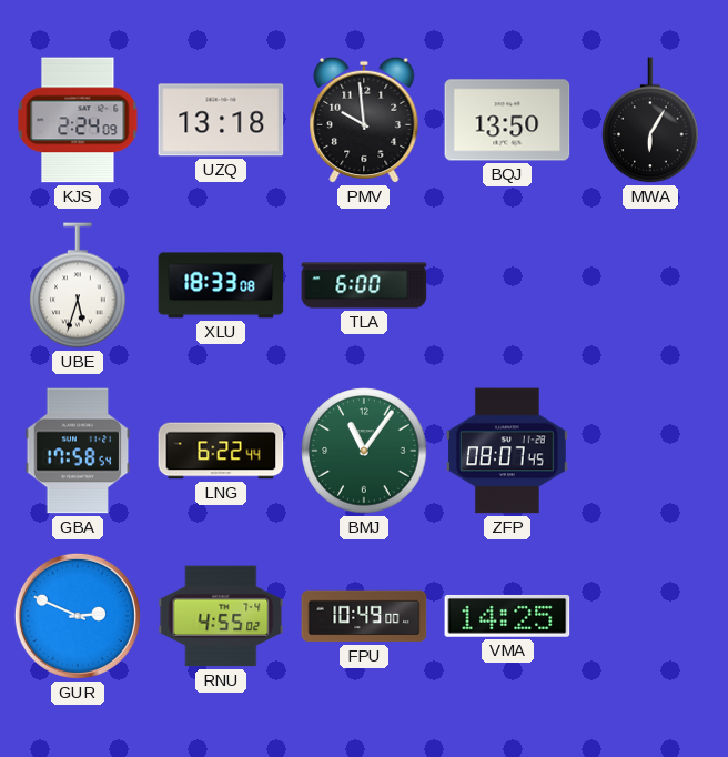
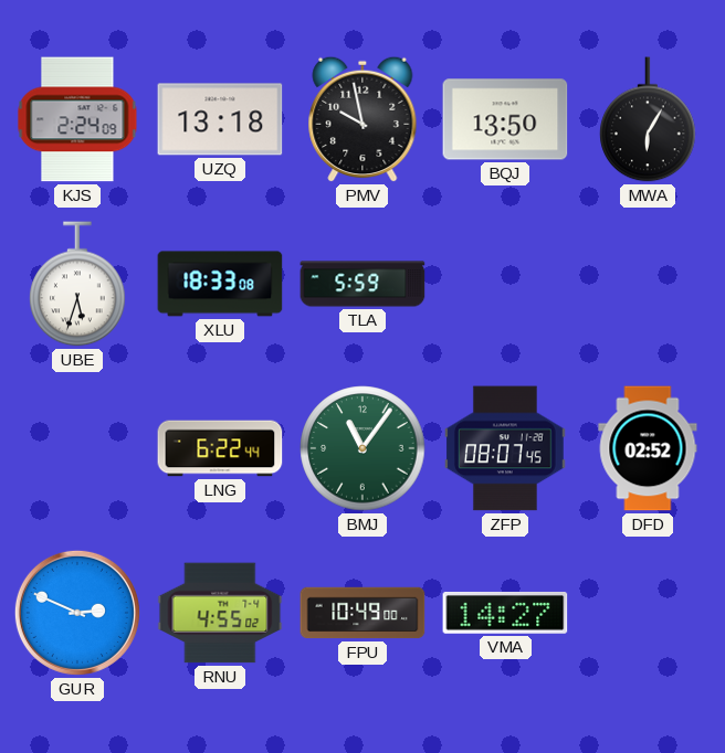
PMV: 9:59 -> 9:58 (362, 119)
TLA: 6:00 -> 5:59 (362, 284)
GBA: 17:58 -> none (78, 451)
DFD: none -> 02:52 (648, 448)
VMA: 14:25 -> 14:27 (505, 613)
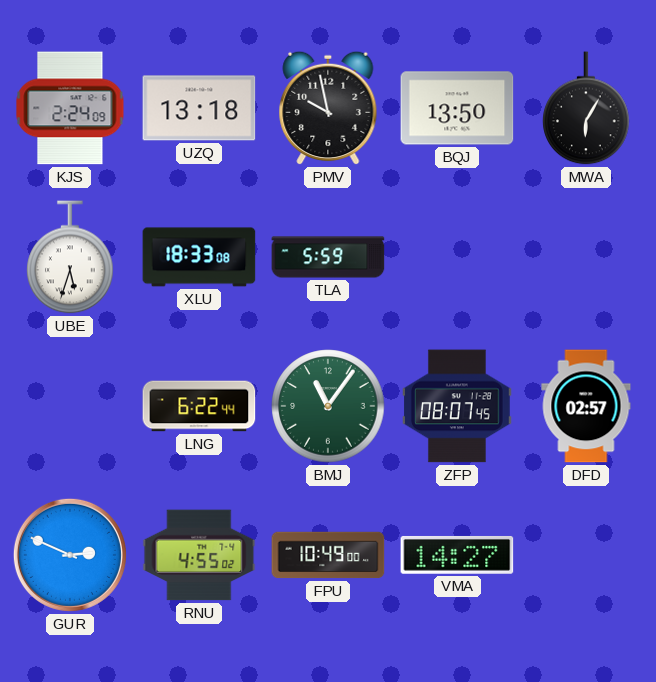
DFD: 02:52 -> 02:57 (586, 406)
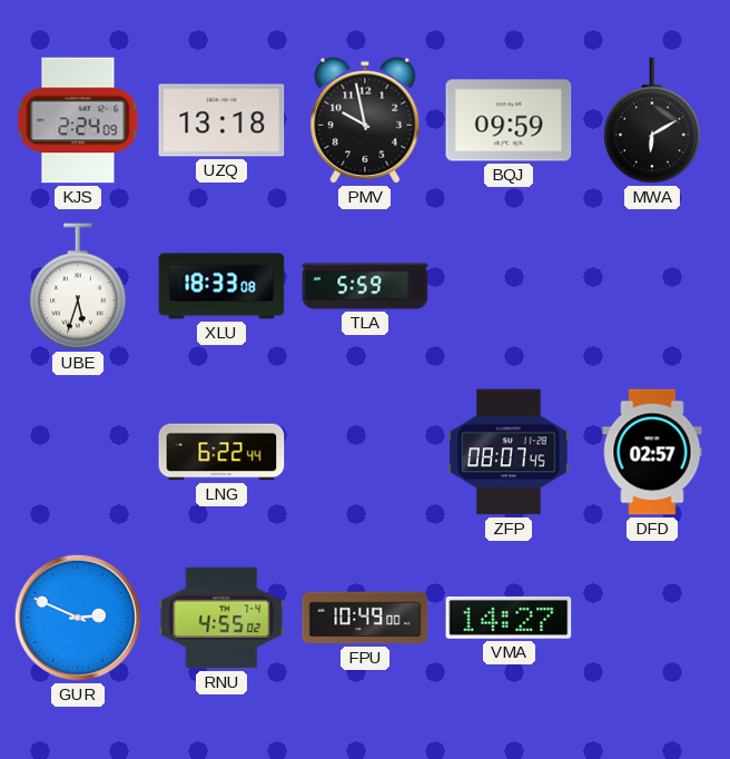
BQJ: 13:50 -> 09:59 (509, 120)
MWA: 6:05 -> 6:10 (652, 120)
BMJ: 11:06 -> none (328, 406)
